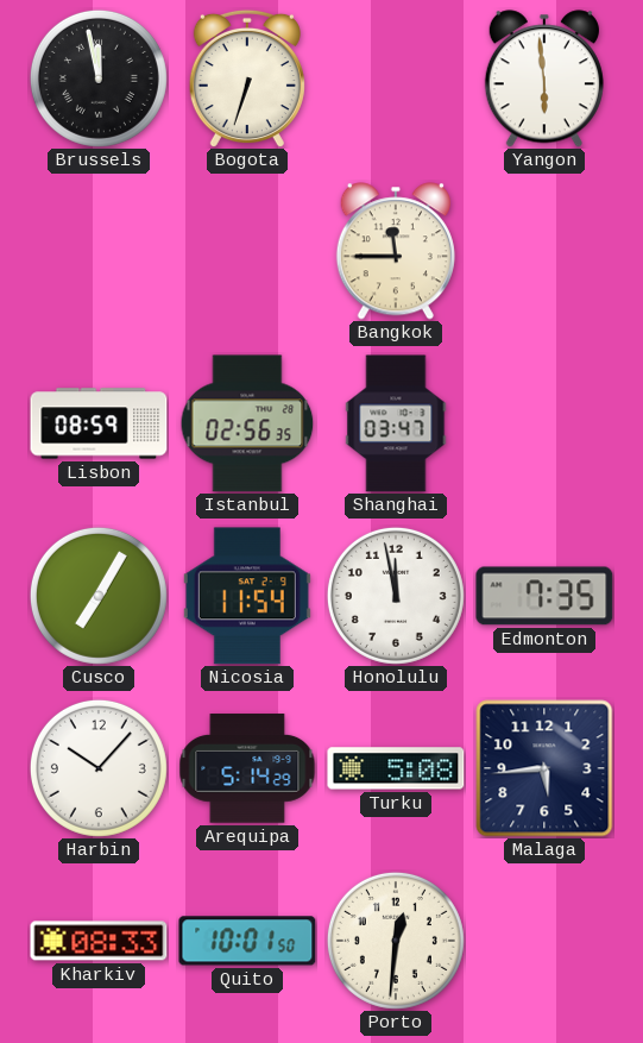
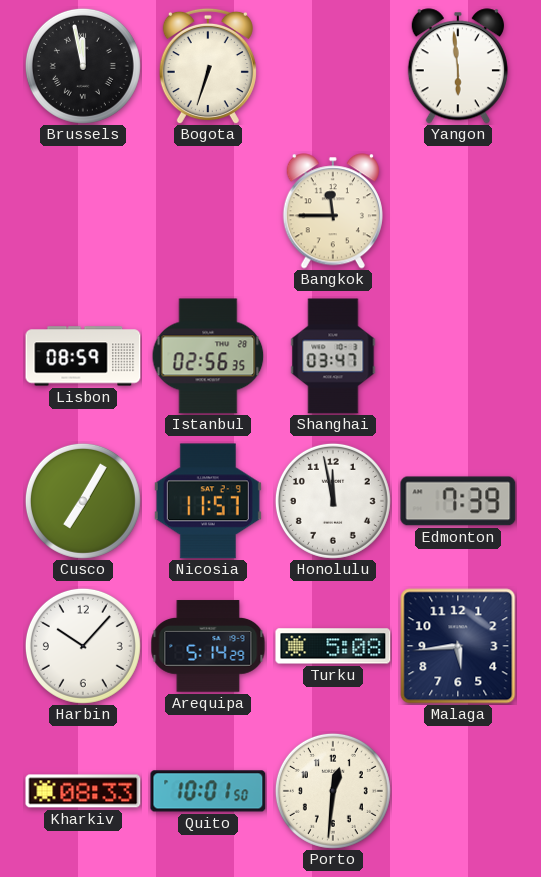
Nicosia: 11:54 -> 11:57 (208, 501)
Edmonton: 7:35 -> 7:39 (458, 501)
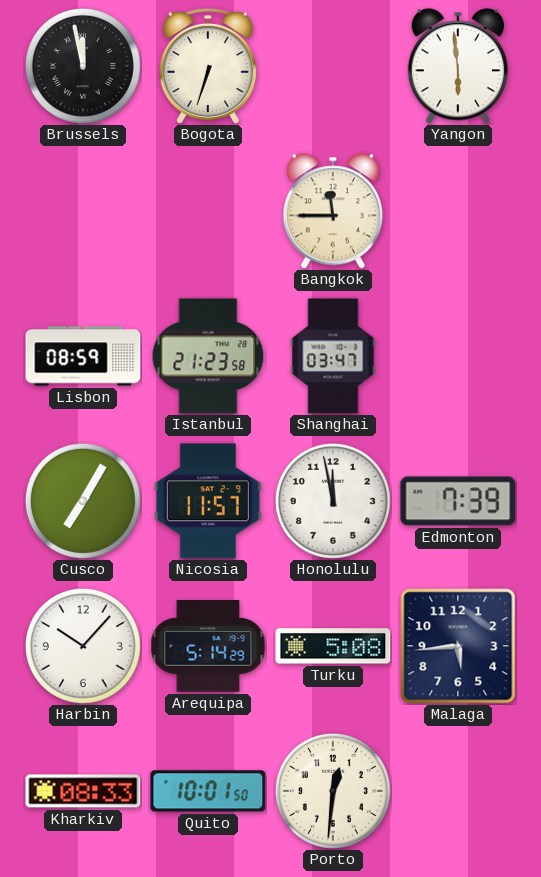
Istanbul: 02:56 -> 21:23 (208, 356)
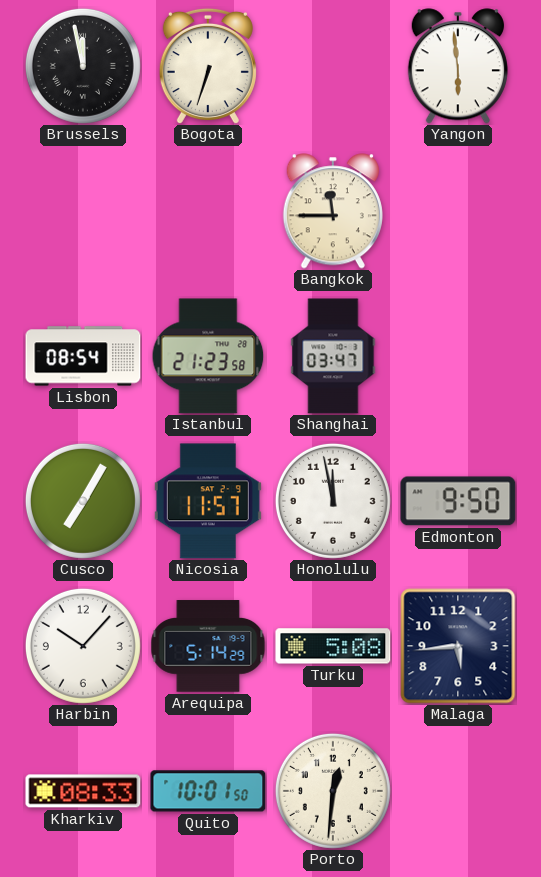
Lisbon: 08:59 -> 08:54 (83, 356)
Edmonton: 7:39 -> 9:50 (458, 501)
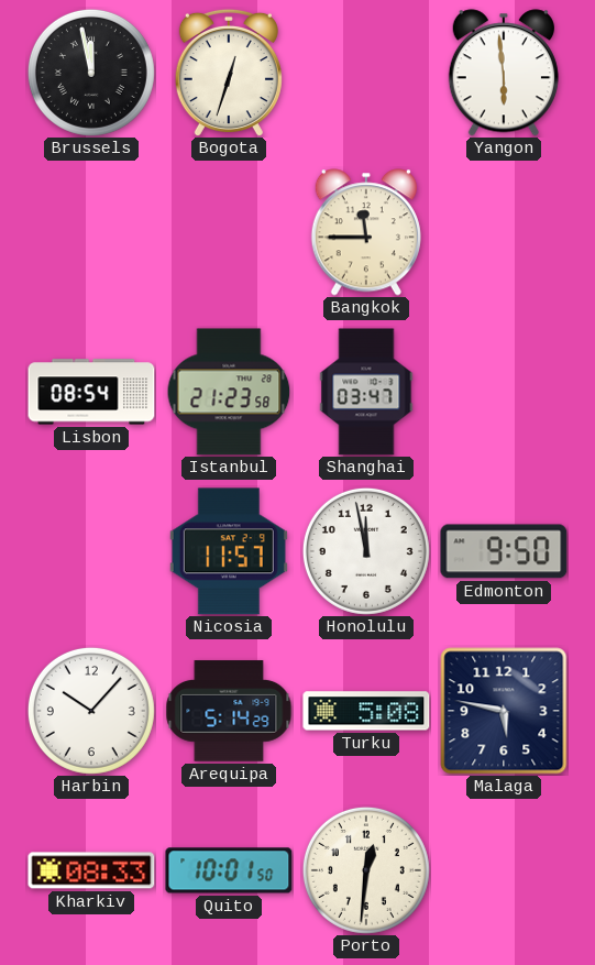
Bogota: 6:33 -> 12:33 (229, 73)
Cusco: 7:05 -> none (83, 501)
Malaga: 5:44 -> 5:47 (504, 711)
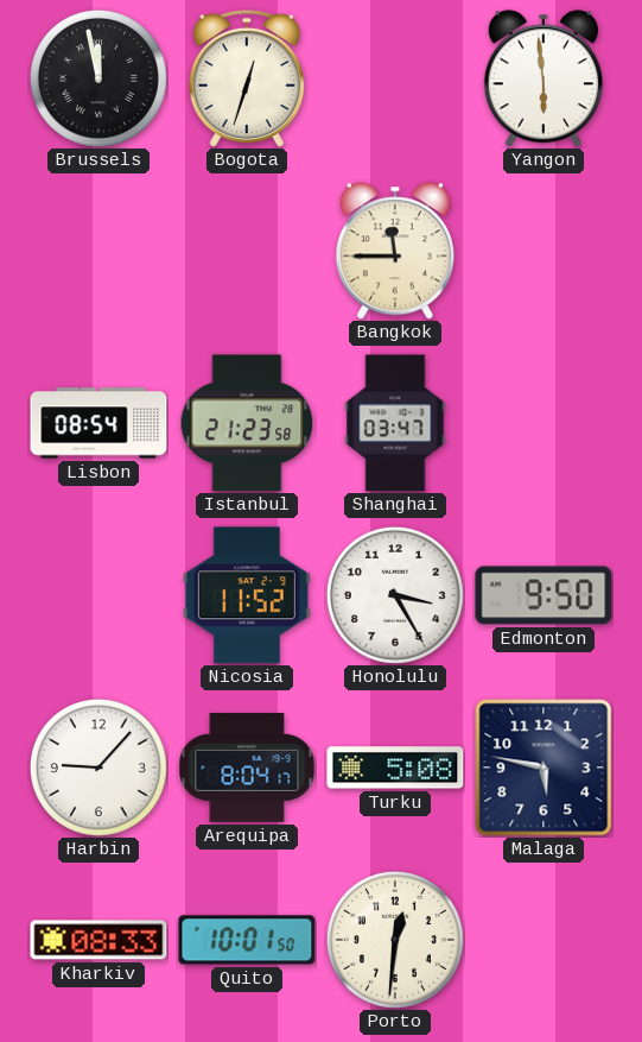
Nicosia: 11:57 -> 11:52 (247, 595)
Honolulu: 11:58 -> 3:25 (395, 595)
Harbin: 10:07 -> 9:07 (98, 768)
Arequipa: 5:14 -> 8:04 (247, 768)
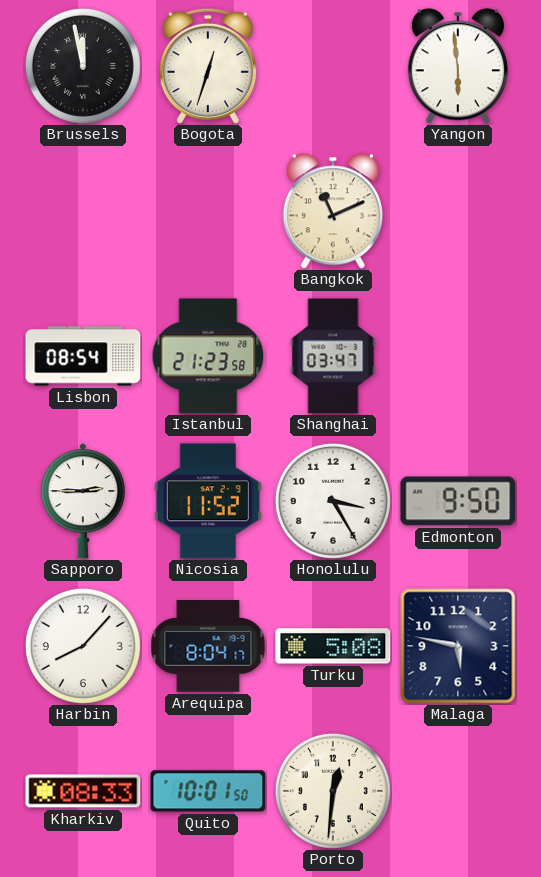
Bangkok: 11:45 -> 11:11 (333, 211)
Sapporo: none -> 2:45 (83, 501)
Harbin: 9:07 -> 8:07 (83, 646)
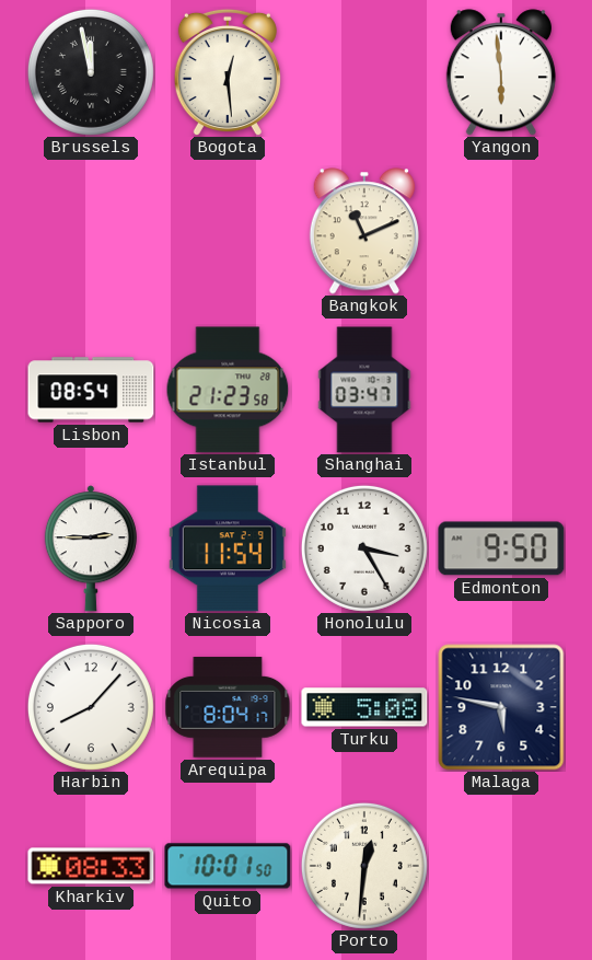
Bogota: 12:33 -> 12:29 (228, 72)
Nicosia: 11:52 -> 11:54 (228, 548)
